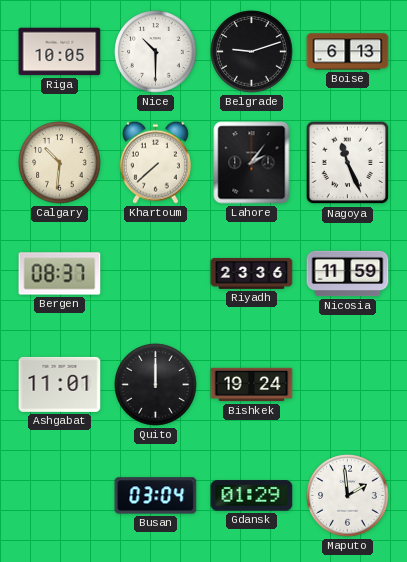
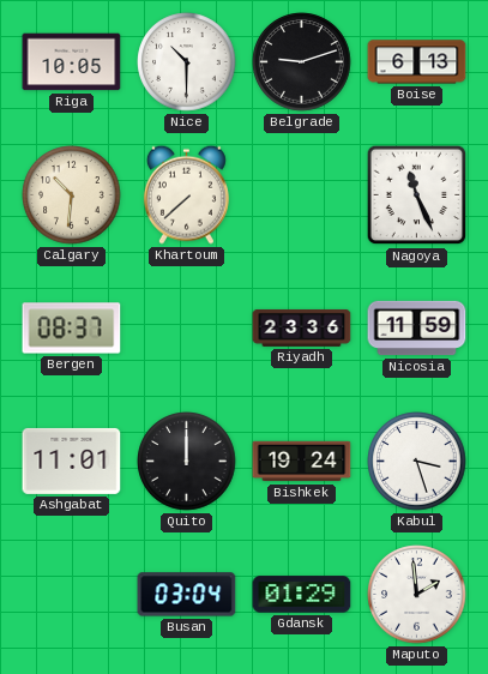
Lahore: 2:06 -> none (252, 163)
Kabul: none -> 3:27 (417, 462)
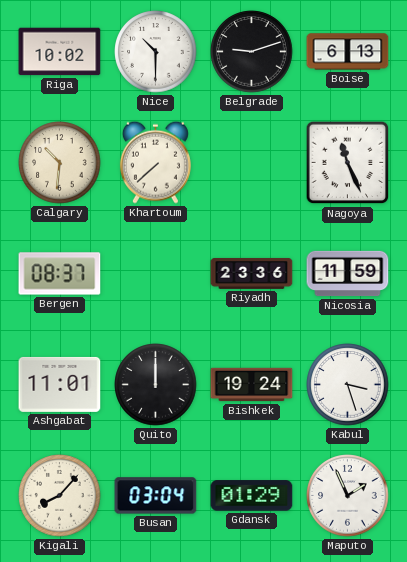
Riga: 10:05 -> 10:02 (60, 52)
Kigali: none -> 8:07 (60, 496)
Maputo: 1:59 -> 1:56 (348, 496)
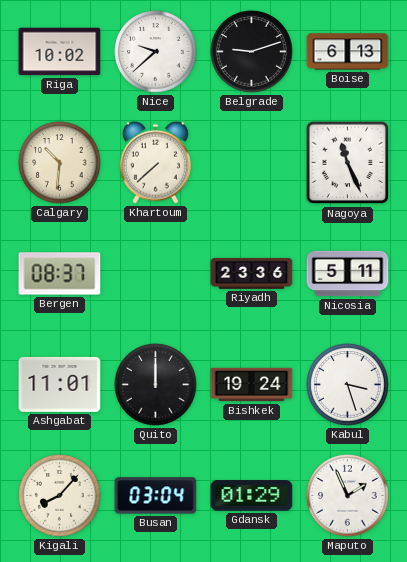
Nice: 10:30 -> 9:38 (156, 52)
Nicosia: 11:59 -> 5:11 (348, 274)
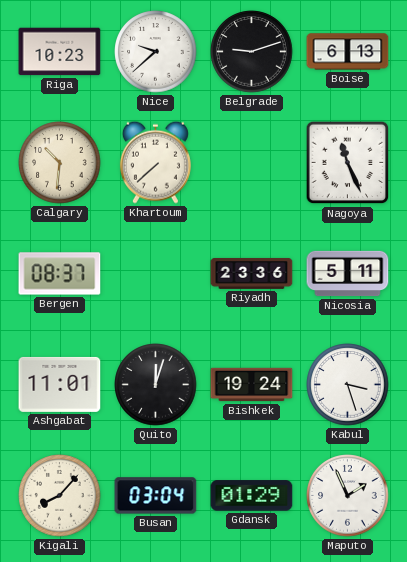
Riga: 10:02 -> 10:23 (60, 52)
Quito: 12:00 -> 12:03 (156, 385)
